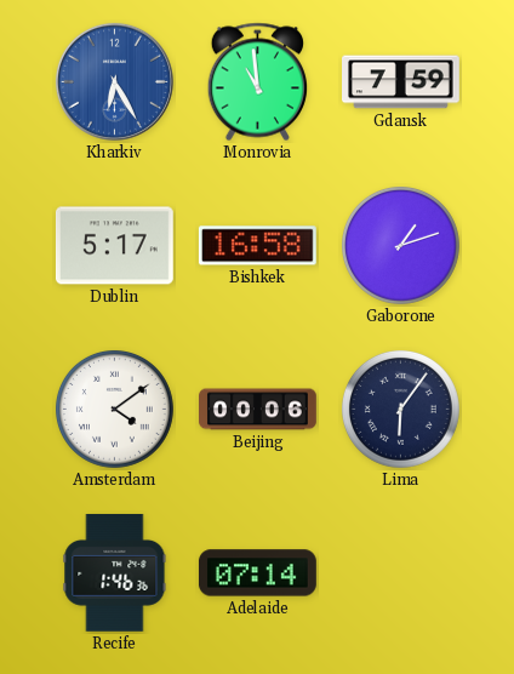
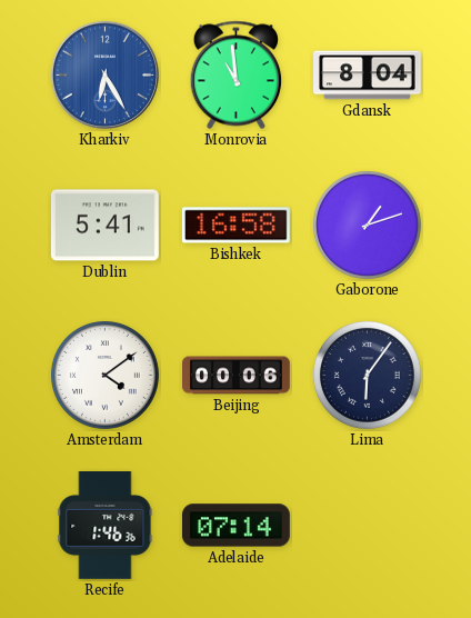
Gdansk: 7:59 -> 8:04 (368, 76)
Dublin: 5:17 -> 5:41 (104, 226)
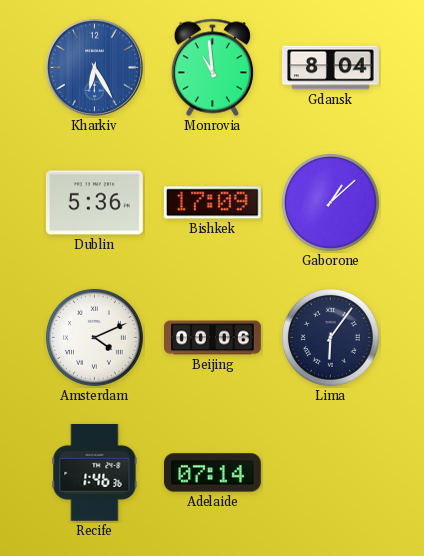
Dublin: 5:41 -> 5:36 (94, 203)
Bishkek: 16:58 -> 17:09 (212, 203)
Gaborone: 1:12 -> 1:08 (330, 202)
Amsterdam: 4:09 -> 4:11 (94, 337)
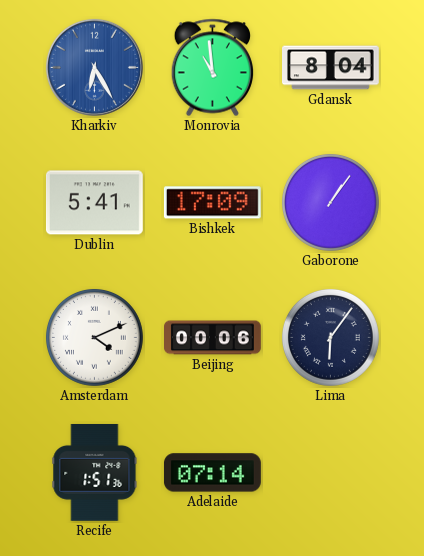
Dublin: 5:36 -> 5:41 (94, 203)
Gaborone: 1:08 -> 1:06 (330, 202)
Recife: 1:46 -> 1:51 (95, 472)
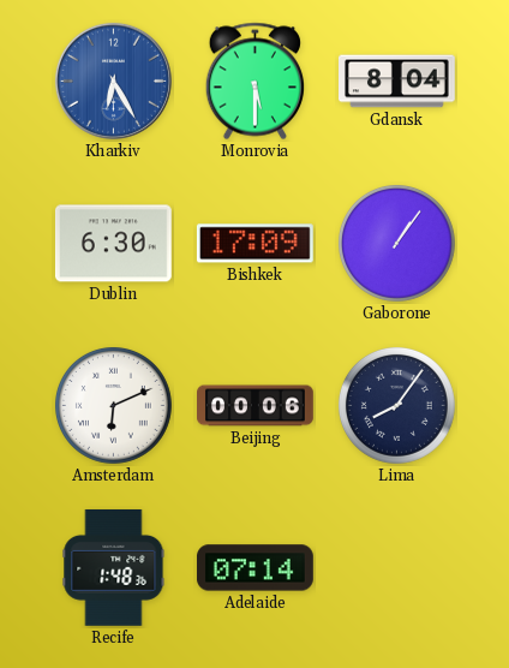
Monrovia: 10:59 -> 5:30 (254, 82)
Dublin: 5:41 -> 6:30 (113, 244)
Amsterdam: 4:11 -> 6:11 (113, 405)
Lima: 6:06 -> 8:06 (396, 405)
Recife: 1:51 -> 1:48 (114, 567)
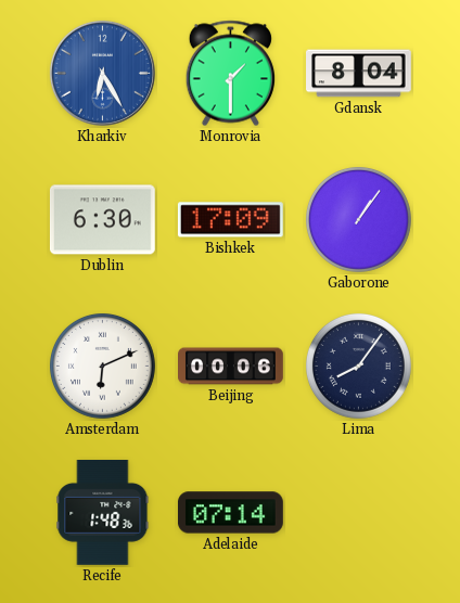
Monrovia: 5:30 -> 1:30 (230, 74)
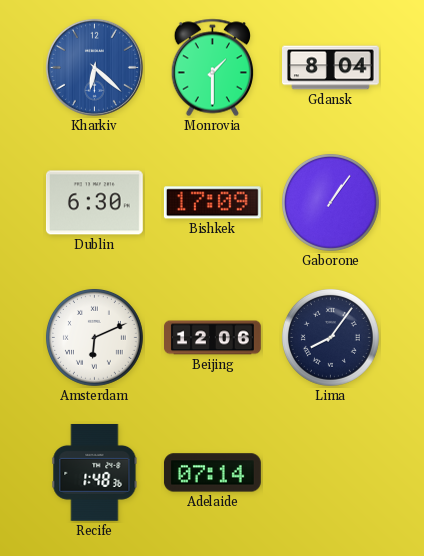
Kharkiv: 6:25 -> 6:22 (94, 67)
Beijing: 00:06 -> 12:06 (213, 338)
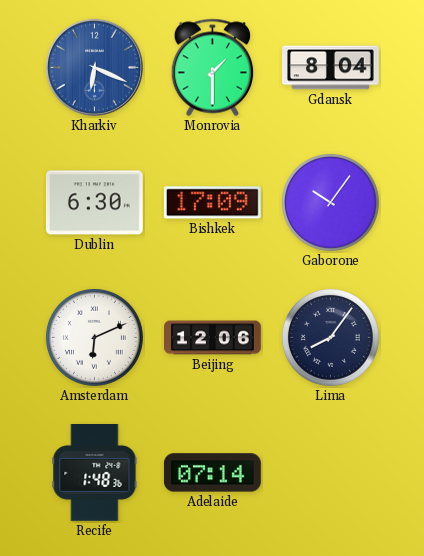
Kharkiv: 6:22 -> 6:19 (94, 67)
Gaborone: 1:06 -> 10:06 (330, 202)
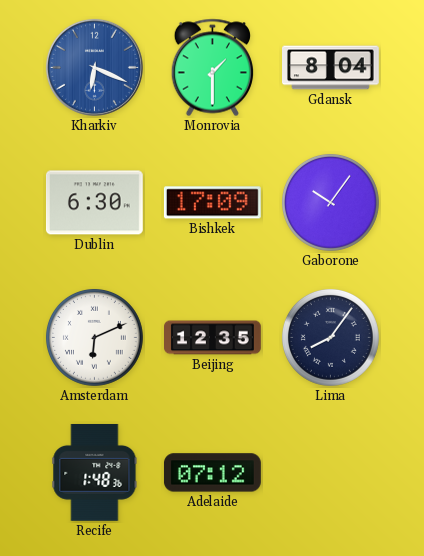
Beijing: 12:06 -> 12:35 (213, 338)
Adelaide: 07:14 -> 07:12 (212, 473)
